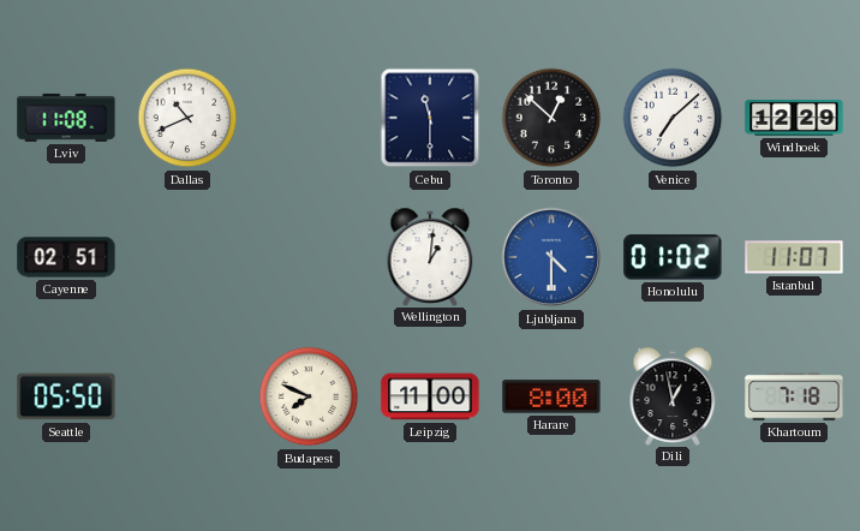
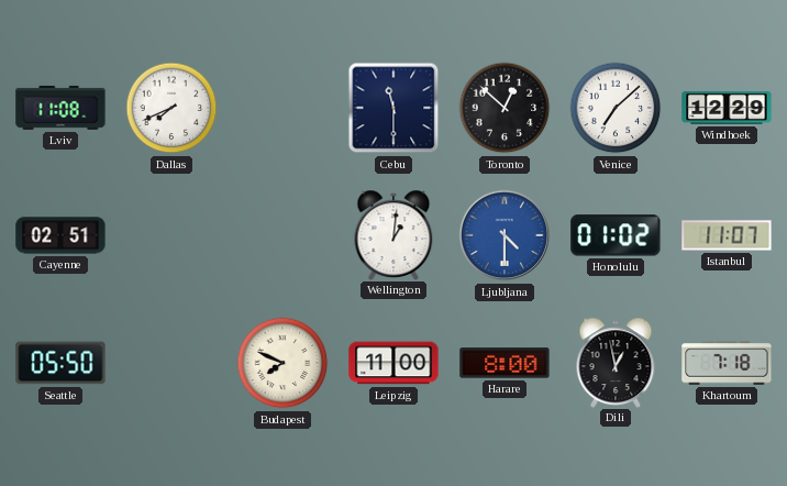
Dallas: 10:41 -> 7:41 (171, 108)
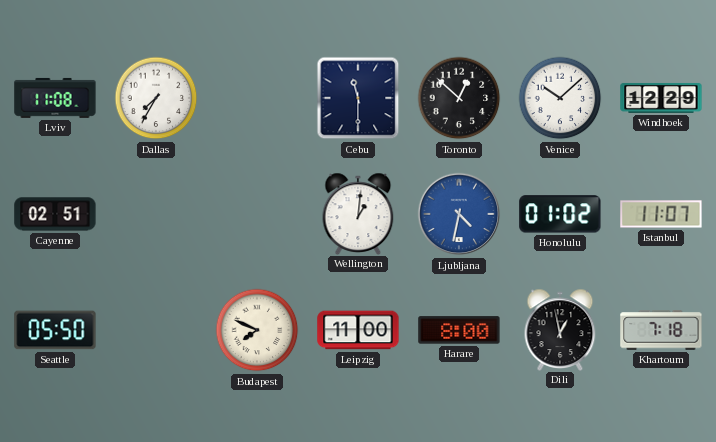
Dallas: 7:41 -> 7:35 (156, 98)
Venice: 7:08 -> 10:08 (560, 98)
Ljubljana: 4:30 -> 4:32 (459, 214)
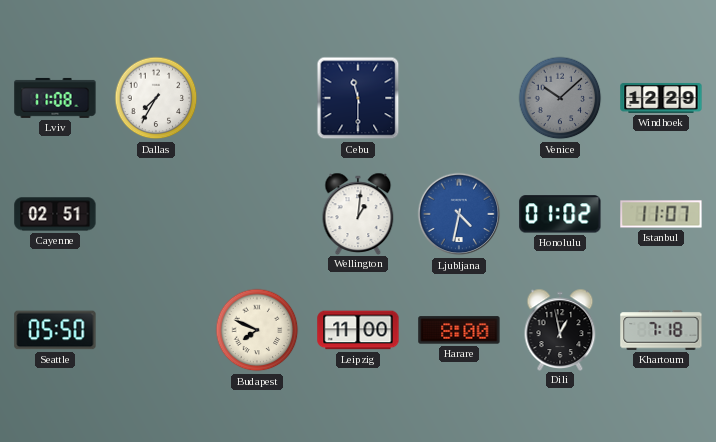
Toronto: 12:52 -> none (459, 98)
Venice dial: white -> grey (560, 98)
